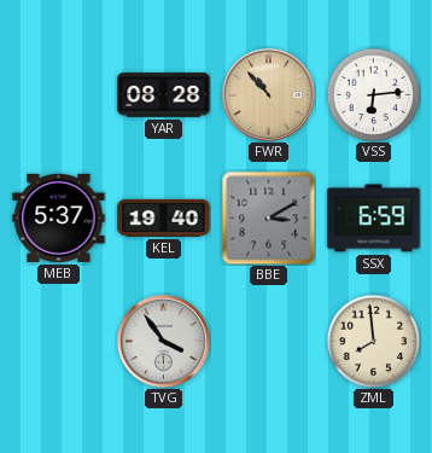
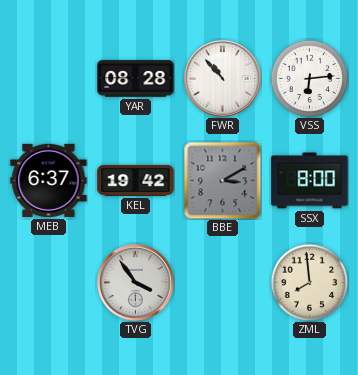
FWR dial: champagne -> white (222, 78)
MEB: 5:37 -> 6:37 (49, 180)
KEL: 19:40 -> 19:42 (136, 180)
SSX: 6:59 -> 8:00 (310, 181)
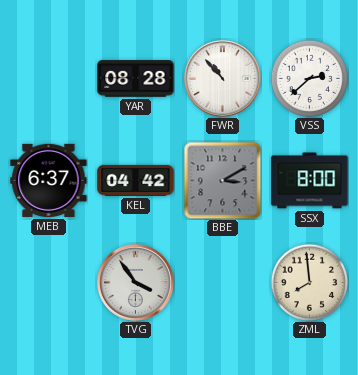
VSS: 6:14 -> 2:38 (309, 78)
KEL: 19:42 -> 04:42 (136, 180)
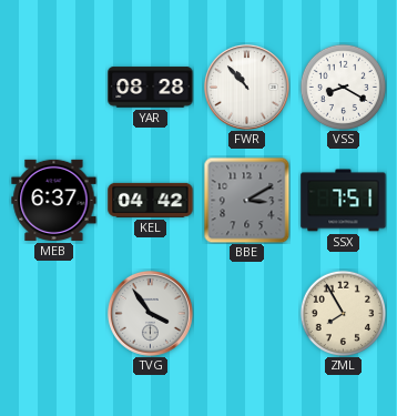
VSS: 2:38 -> 8:20 (343, 87)
SSX: 8:00 -> 7:51 (344, 201)
ZML: 7:59 -> 7:55 (343, 313)
